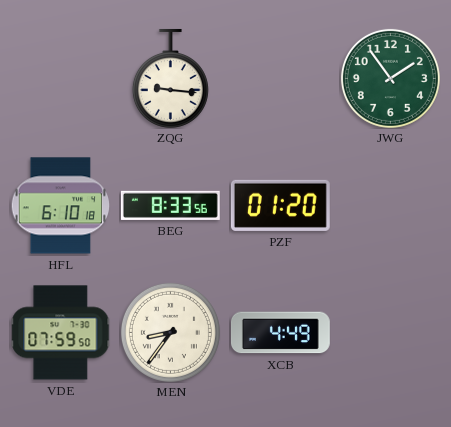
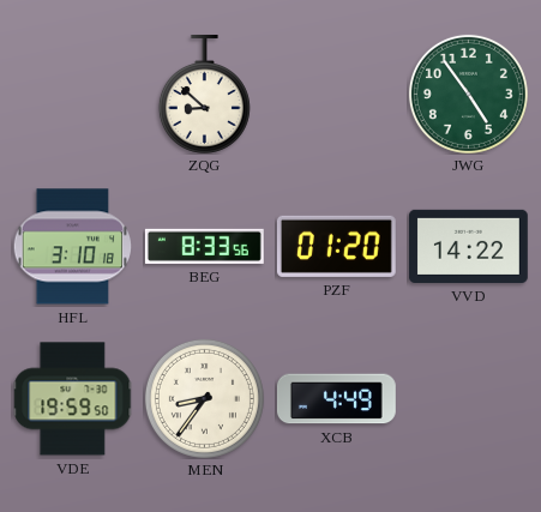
ZQG: 9:16 -> 8:52 (204, 94)
JWG: 1:54 -> 4:54 (468, 94)
HFL: 6:10 -> 3:10 (72, 247)
VVD: none -> 14:22 (468, 246)
VDE: 07:59 -> 19:59 (72, 399)
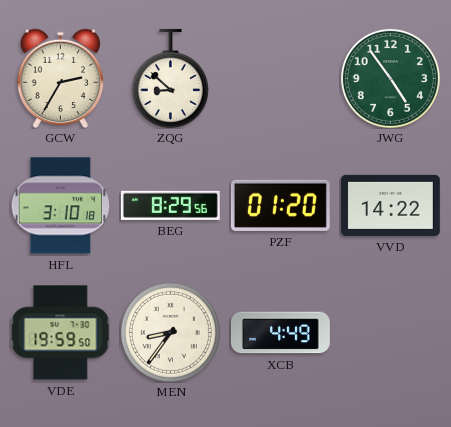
GCW: none -> 2:35 (61, 78)
BEG: 8:33 -> 8:29 (170, 205)
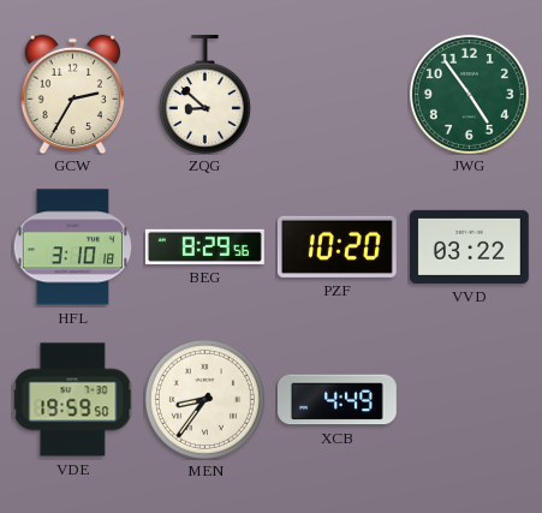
PZF: 01:20 -> 10:20 (336, 246)
VVD: 14:22 -> 03:22 (469, 246)
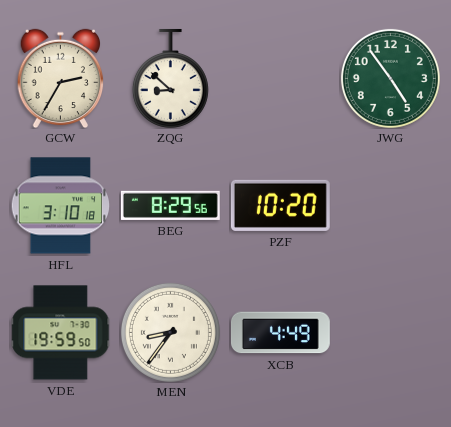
VVD: 03:22 -> none (469, 246)
